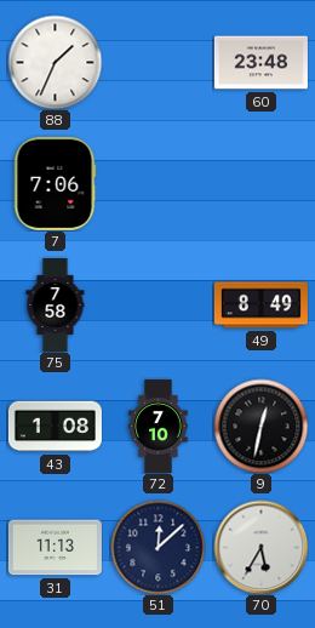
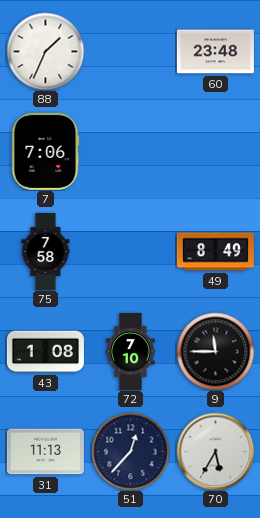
9: 12:32 -> 11:45 (215, 351)
51: 12:08 -> 12:37 (130, 451)
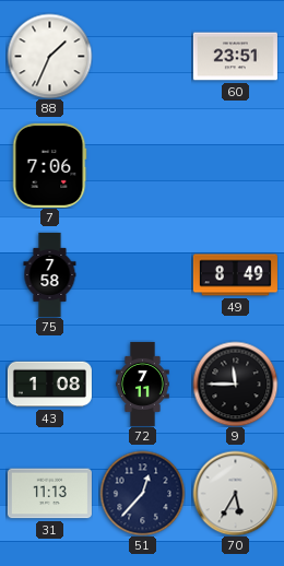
60: 23:48 -> 23:51 (235, 57)
72: 7:10 -> 7:11 (143, 384)
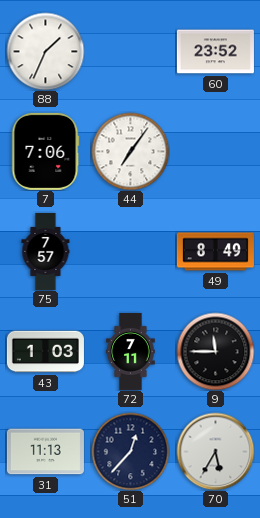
60: 23:51 -> 23:52 (215, 52)
44: none -> 7:06 (130, 151)
75: 7:58 -> 7:57 (46, 251)
43: 1:08 -> 1:03 (45, 352)
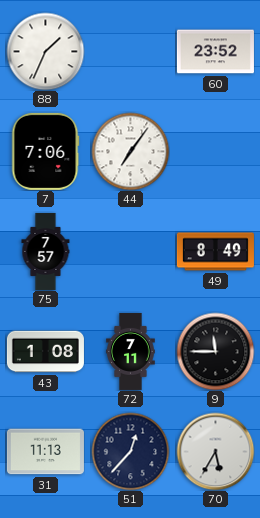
43: 1:03 -> 1:08 (45, 352)
